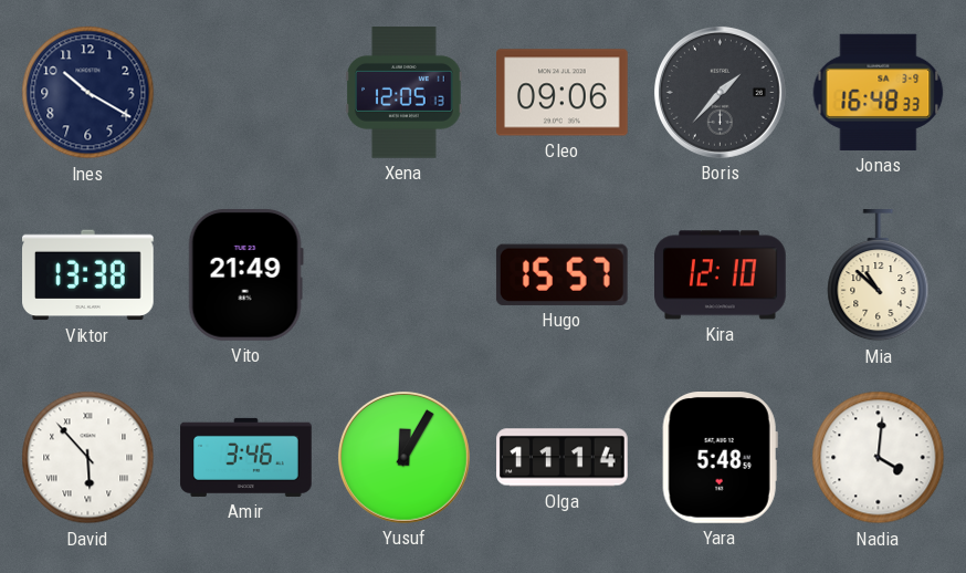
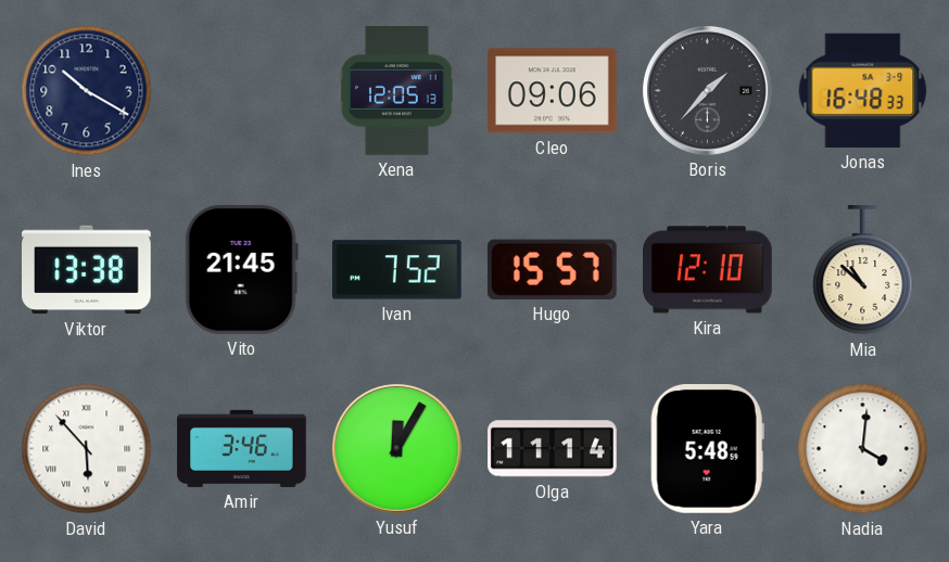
Vito: 21:49 -> 21:45 (241, 270)
Ivan: none -> 7:52 (397, 270)
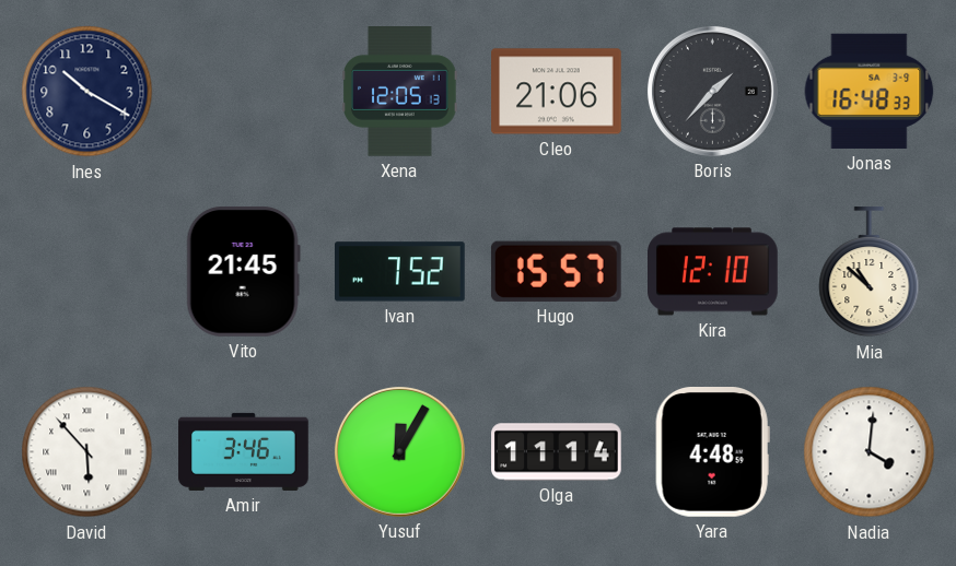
Cleo: 09:06 -> 21:06 (557, 92)
Viktor: 13:38 -> none (87, 270)
Yara: 5:48 -> 4:48 (712, 452)
